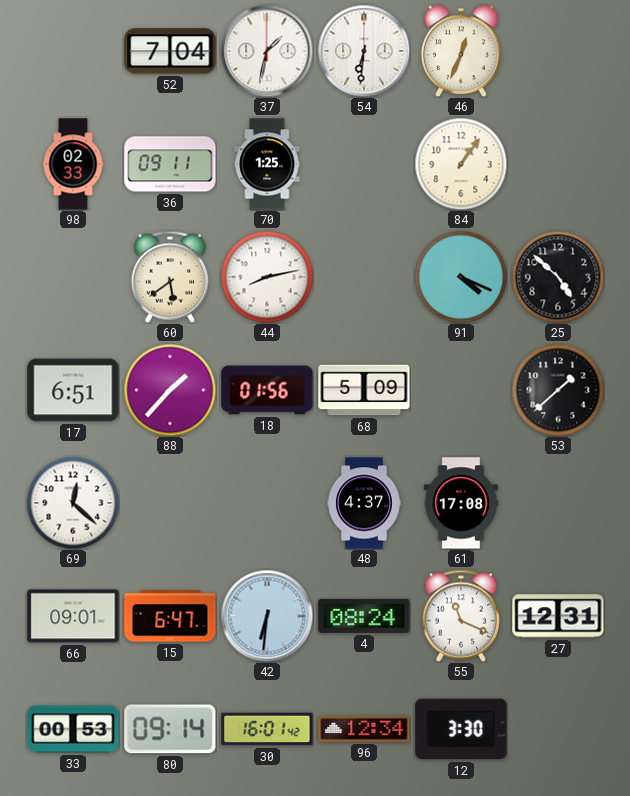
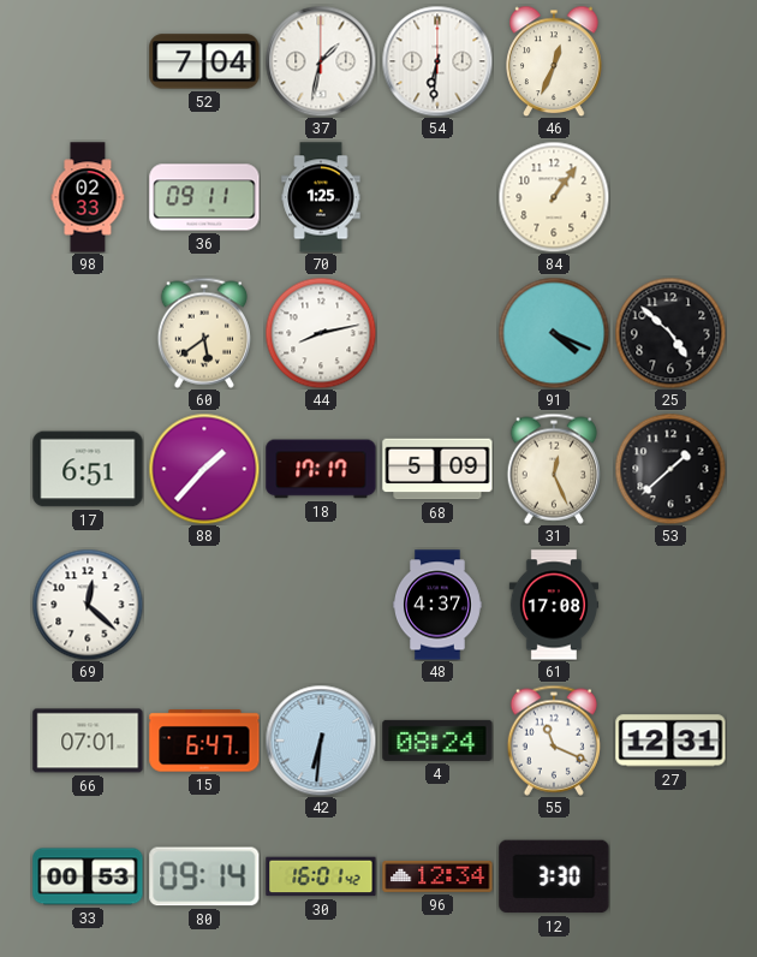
18: 01:56 -> 17:17 (321, 469)
31: none -> 12:26 (553, 469)
66: 09:01 -> 07:01 (88, 741)
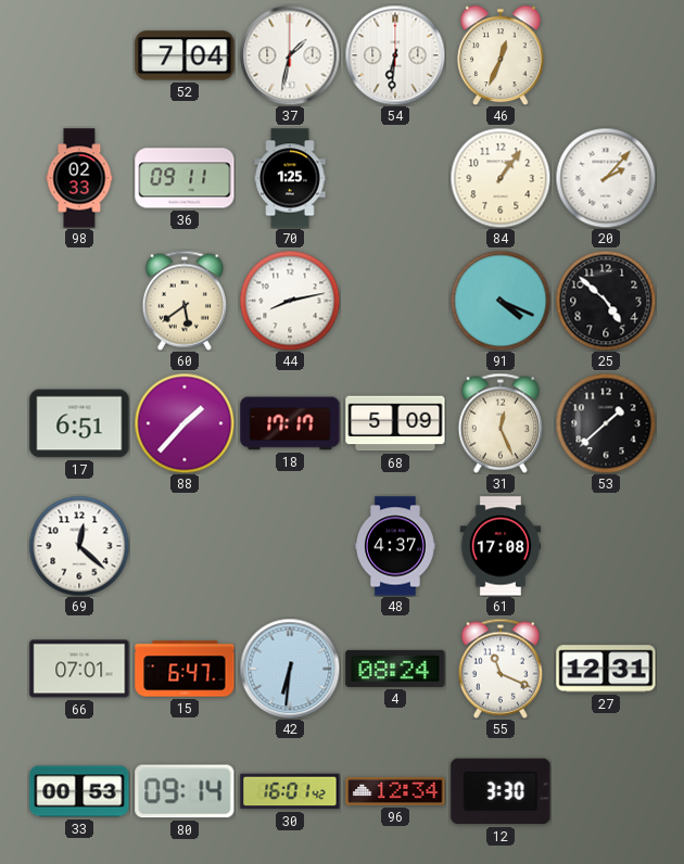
20: none -> 2:07 (606, 178)
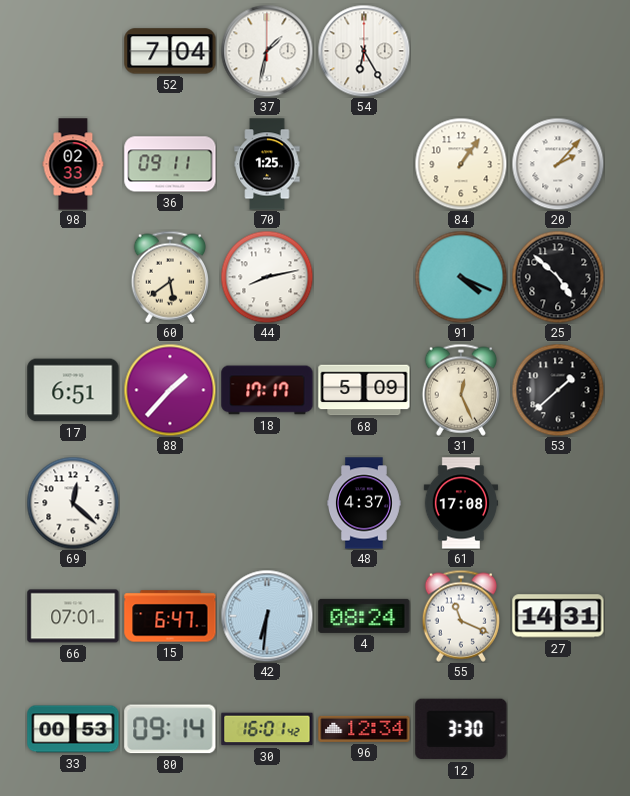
54: 6:31 -> 6:25 (364, 51)
46: 12:34 -> none (501, 55)
27: 12:31 -> 14:31 (558, 616)
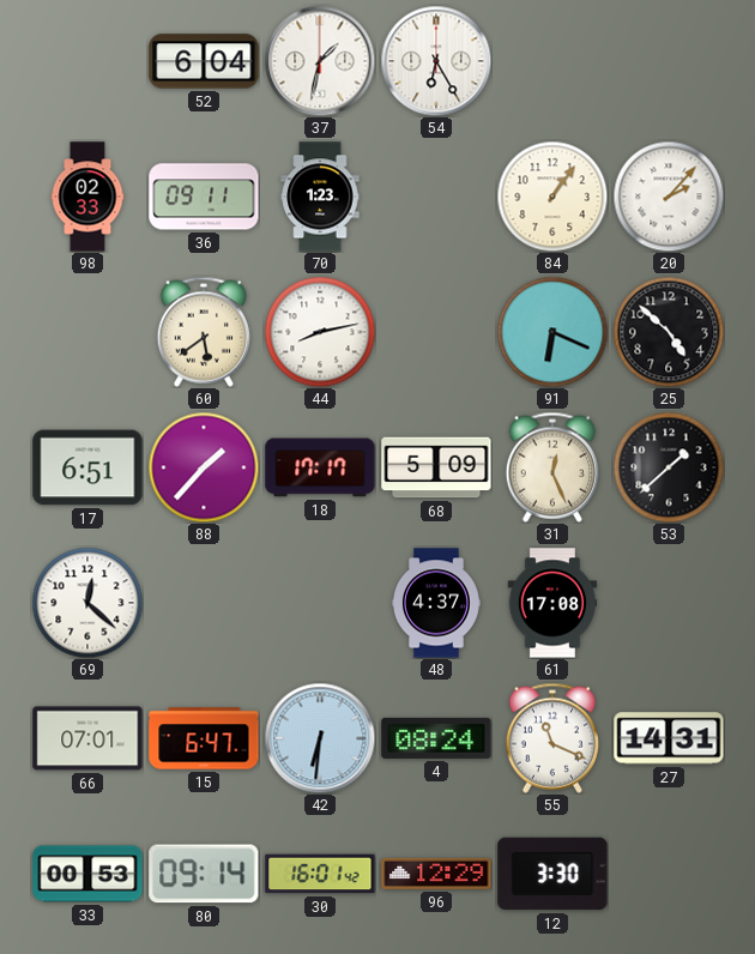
52: 7:04 -> 6:04 (204, 61)
70: 1:25 -> 1:23 (320, 197)
91: 4:19 -> 6:19 (552, 332)
96: 12:34 -> 12:29 (436, 874)
